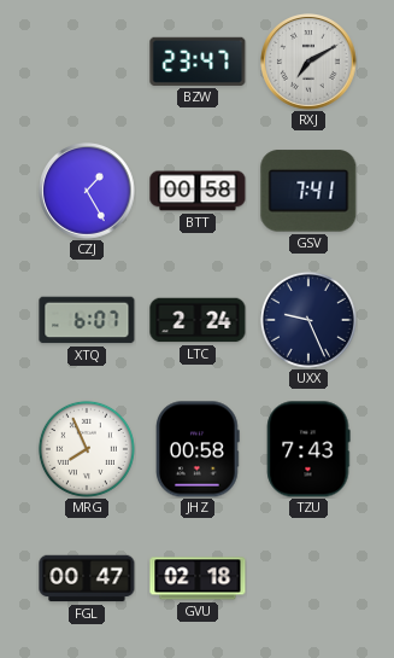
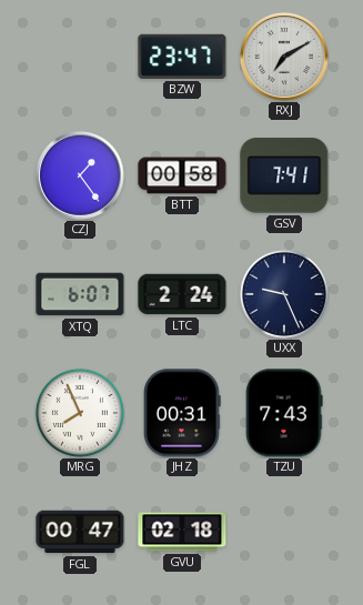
CZJ: 1:25 -> 1:24 (80, 175)
JHZ: 00:58 -> 00:31 (183, 413)
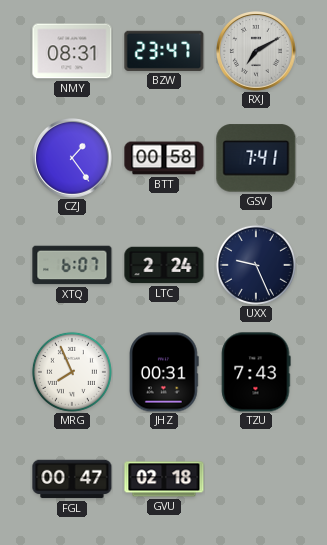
NMY: none -> 08:31 (72, 51)
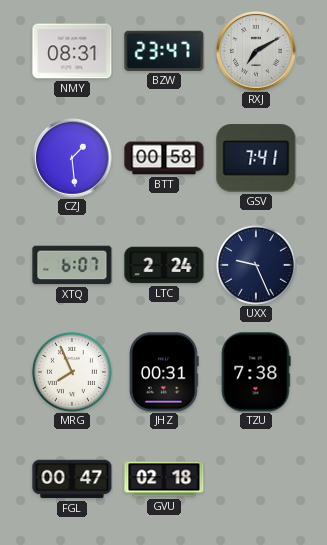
CZJ: 1:24 -> 1:29 (72, 158)
TZU: 7:43 -> 7:38 (256, 372)
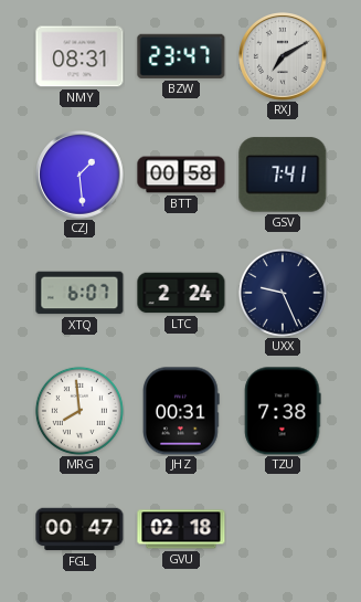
MRG: 7:56 -> 7:59 (79, 411)
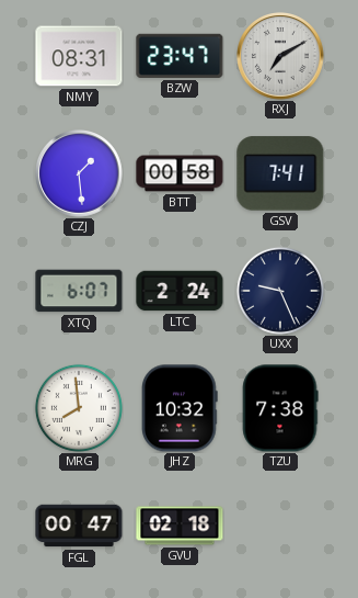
JHZ: 00:31 -> 10:32 (181, 408)
